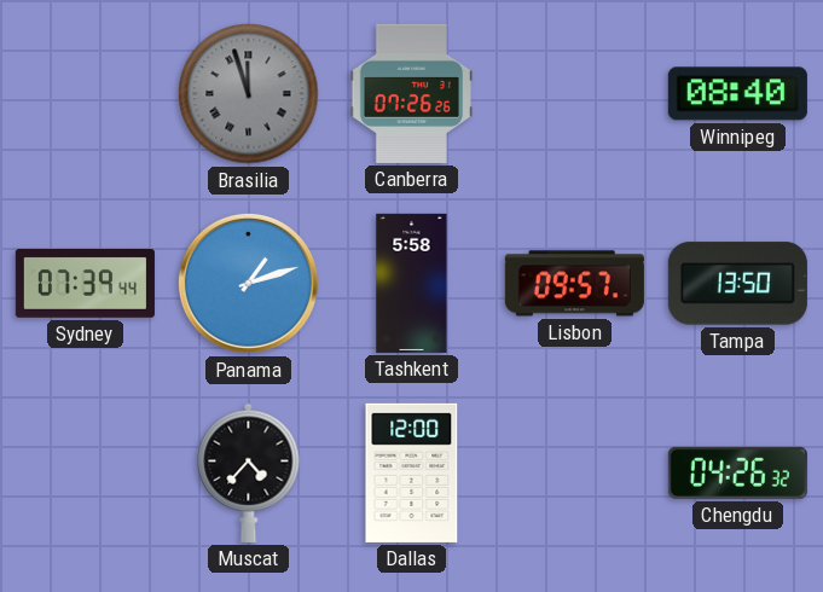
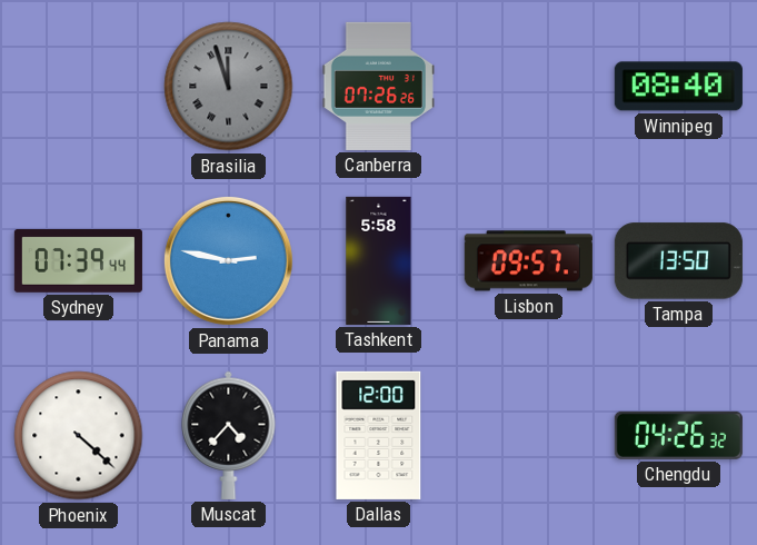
Panama: 1:12 -> 2:47 (228, 260)
Phoenix: none -> 4:22 (79, 436)
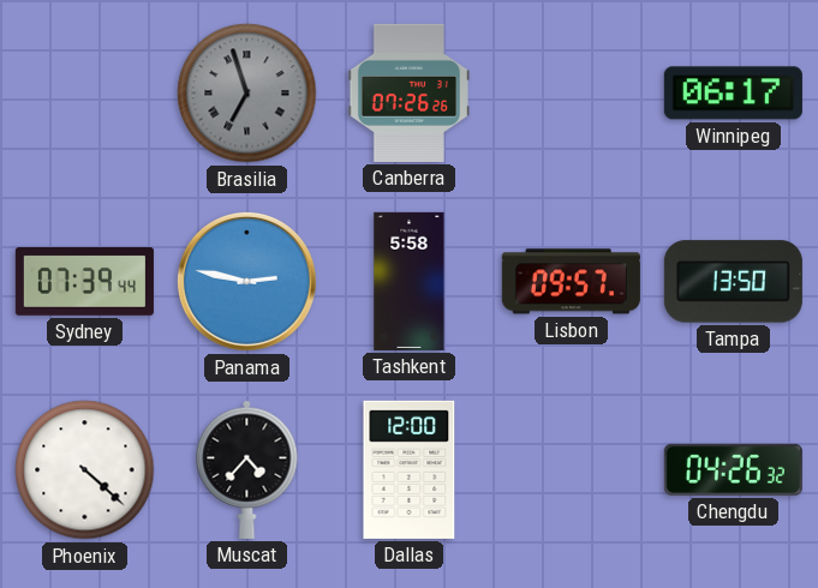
Brasilia: 11:57 -> 6:57 (247, 94)
Winnipeg: 08:40 -> 06:17 (733, 94)
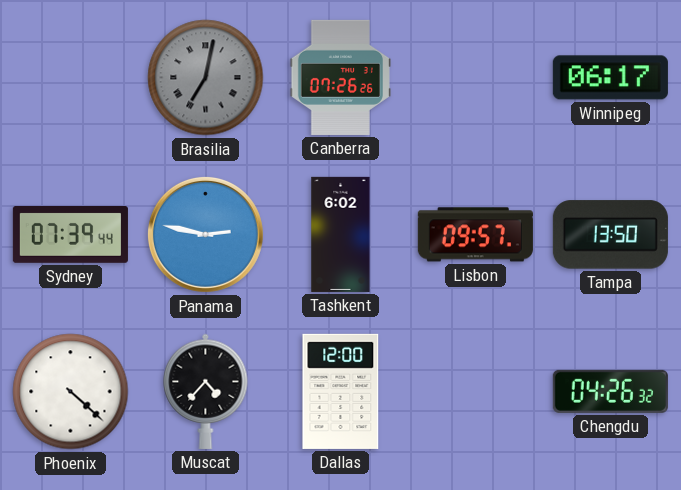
Brasilia: 6:57 -> 7:02 (206, 78)
Tashkent: 5:58 -> 6:02 (341, 234)
